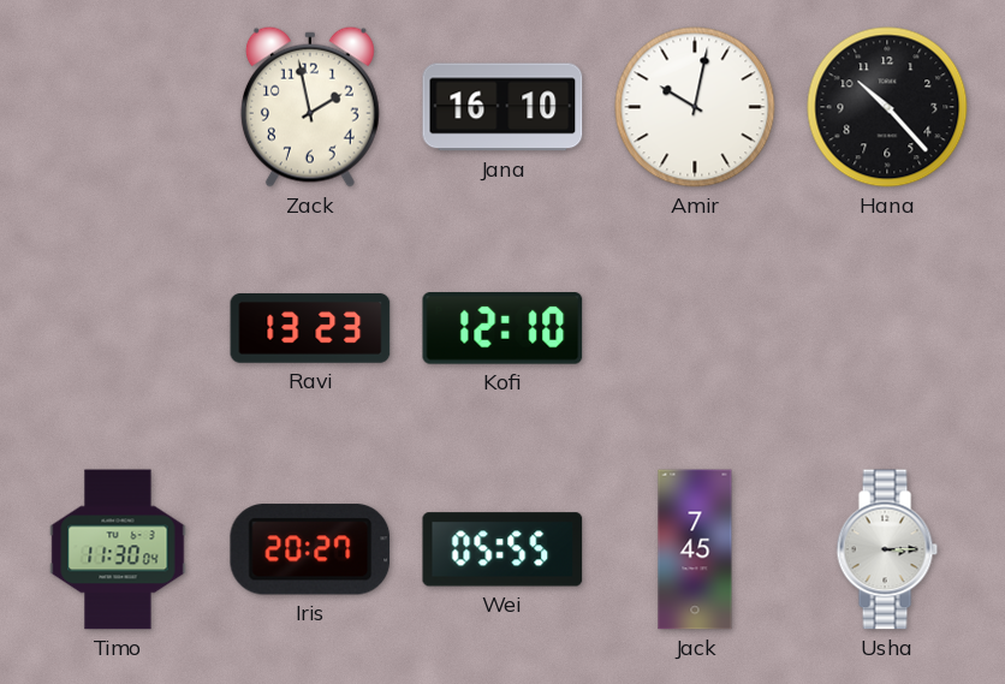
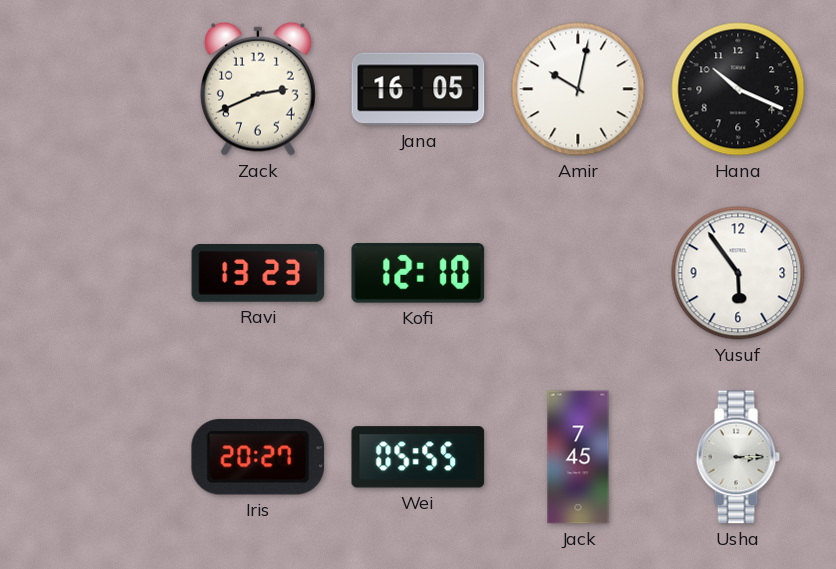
Zack: 1:58 -> 2:41 (258, 89)
Jana: 16:10 -> 16:05 (418, 89)
Hana: 10:23 -> 10:19 (738, 89)
Yusuf: none -> 5:54 (738, 273)
Timo: 11:30 -> none (118, 549)
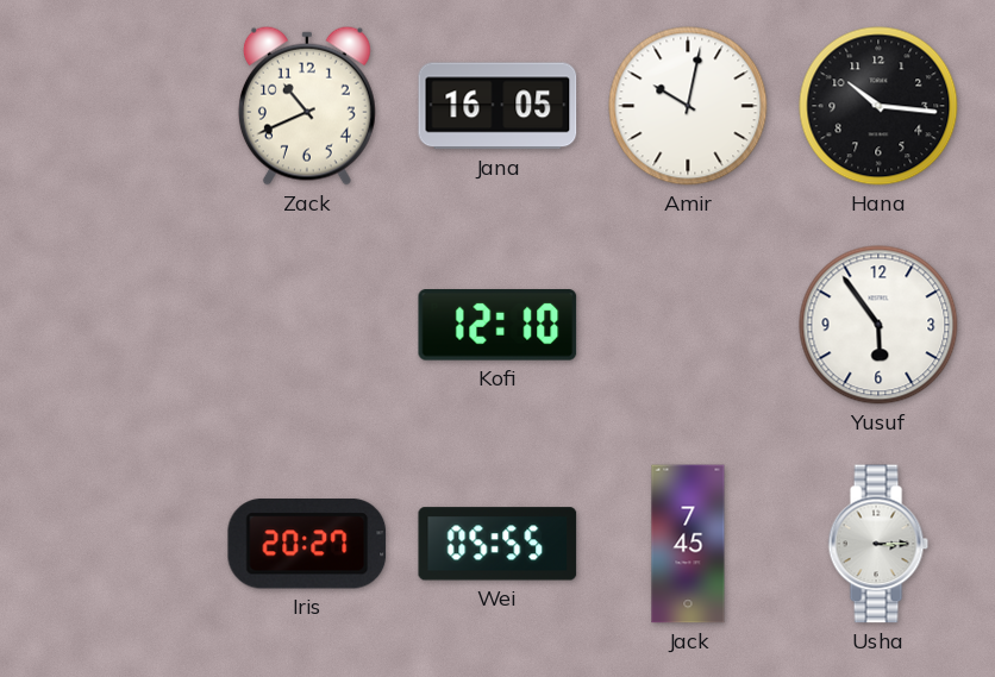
Zack: 2:41 -> 10:41 (307, 106)
Hana: 10:19 -> 10:16 (878, 106)
Ravi: 13:23 -> none (258, 274)
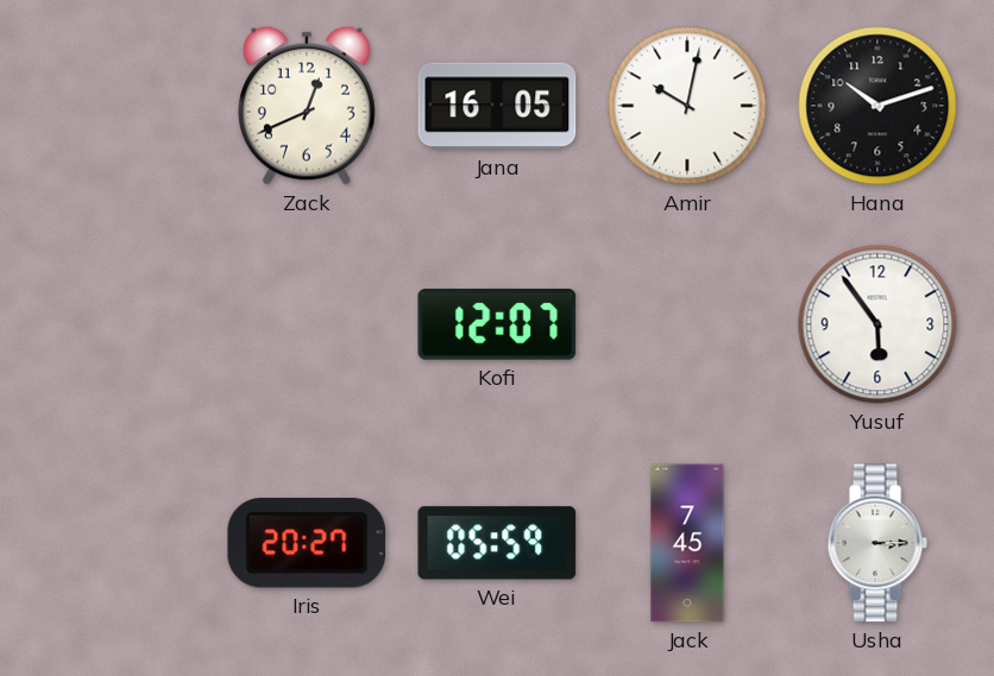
Zack: 10:41 -> 12:41 (307, 106)
Hana: 10:16 -> 10:12 (877, 106)
Kofi: 12:10 -> 12:07 (497, 326)
Wei: 05:55 -> 05:59 (497, 543)
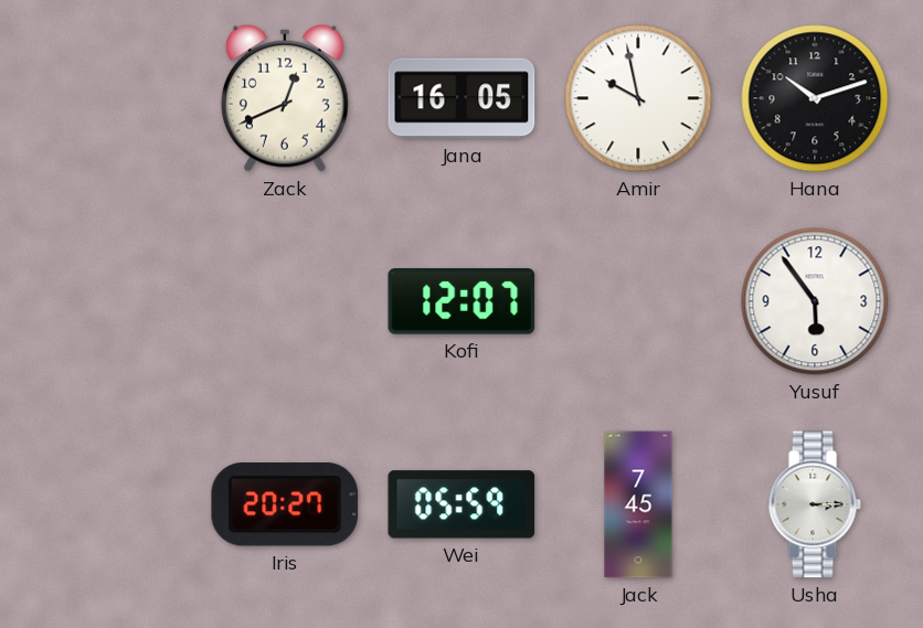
Amir: 10:02 -> 9:58 (638, 98)
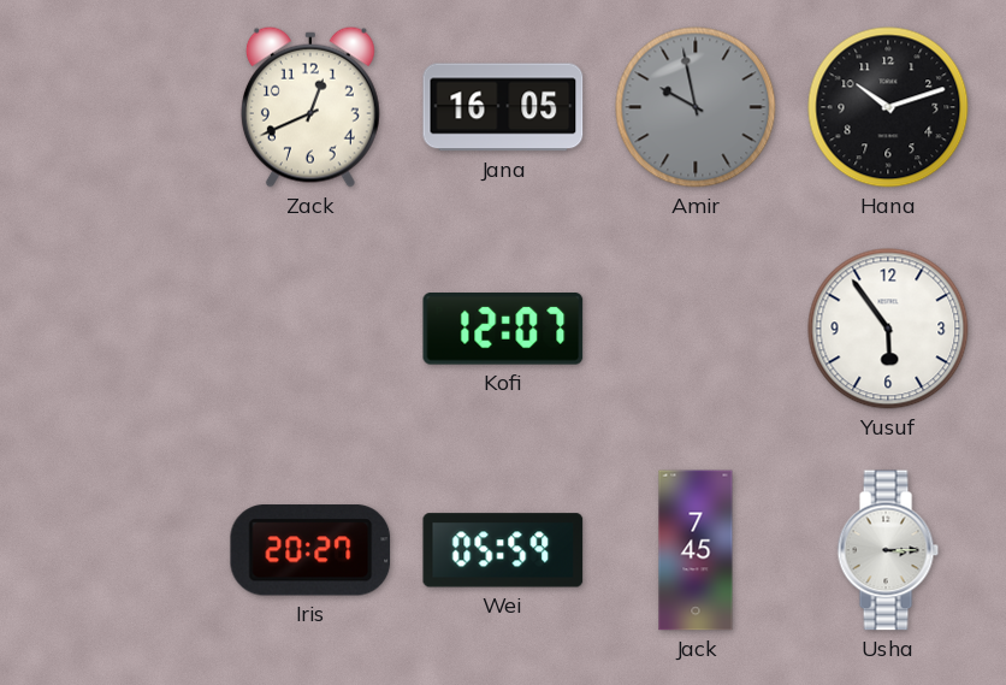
Amir dial: white -> grey (696, 107)
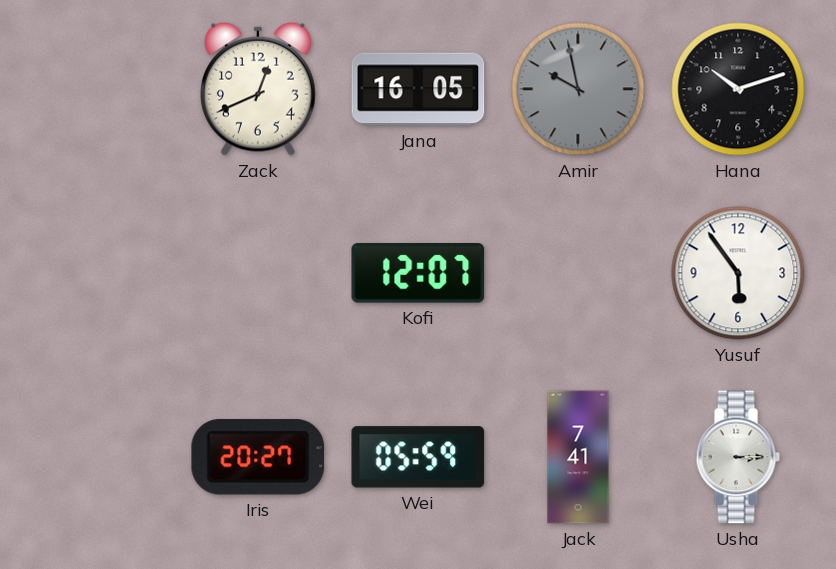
Jack: 7:45 -> 7:41 (578, 457)
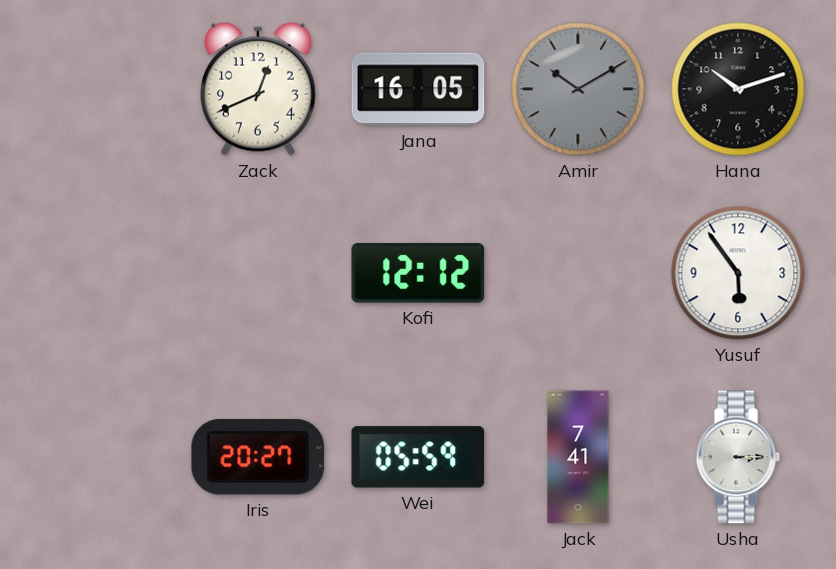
Amir: 9:58 -> 10:10 (578, 89)
Kofi: 12:07 -> 12:12 (418, 274)
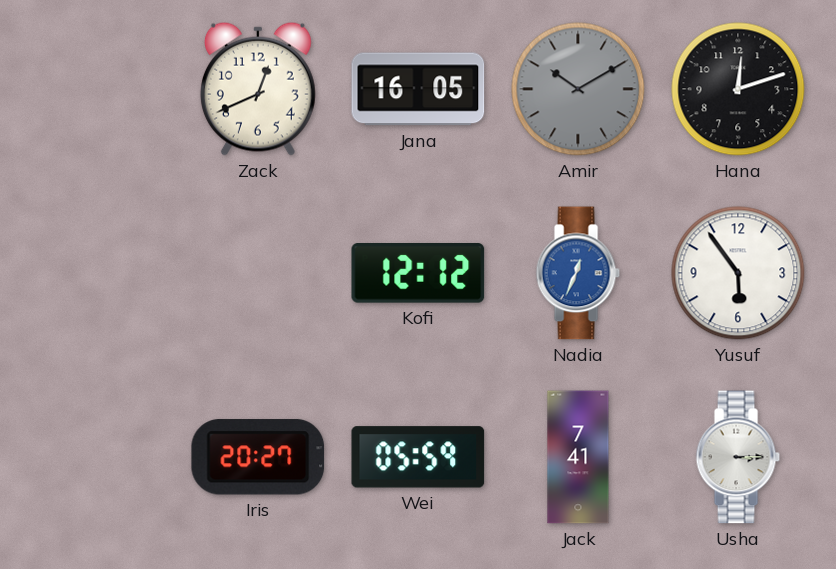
Hana: 10:12 -> 12:12 (738, 89)
Nadia: none -> 12:34 (578, 273)
